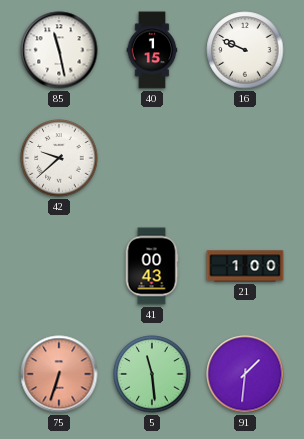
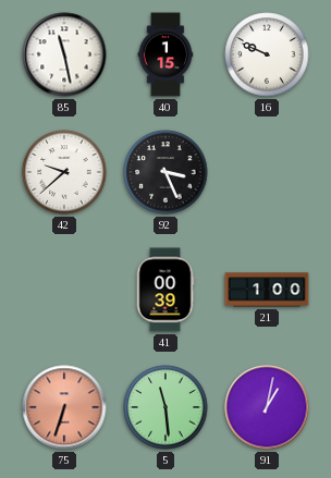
92: none -> 3:26 (165, 172)
41: 00:43 -> 00:39 (165, 290)
91: 1:31 -> 1:02 (267, 407)
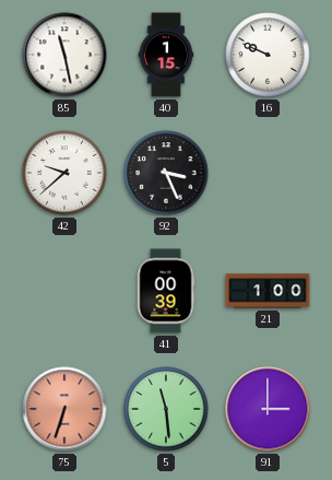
91: 1:02 -> 3:00 (268, 409)
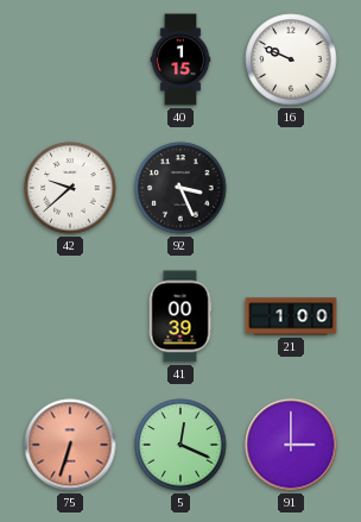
85: 11:28 -> none (64, 55)
5: 11:29 -> 12:19 (180, 445)
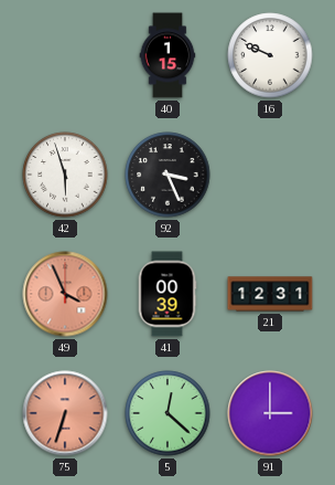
42: 9:38 -> 5:57 (65, 175)
49: none -> 3:56 (65, 294)
21: 1:00 -> 12:31 (270, 294)
5: 12:19 -> 12:22 (167, 413)
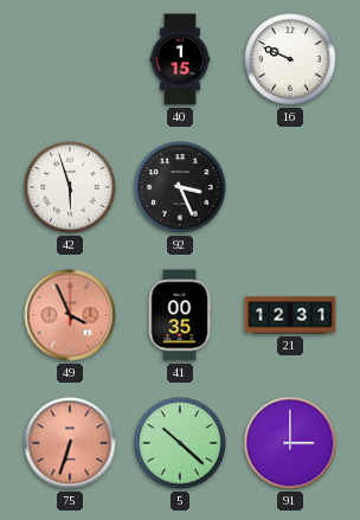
41: 00:39 -> 00:35 (180, 315)
5: 12:22 -> 10:22 (180, 443)
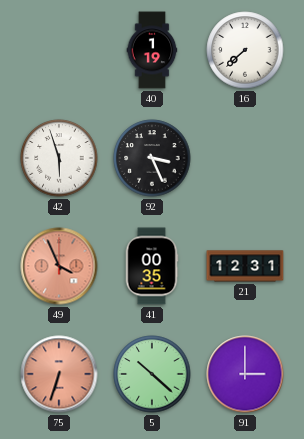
40: 1:15 -> 1:19 (152, 50)
16: 9:49 -> 7:38 (245, 50)
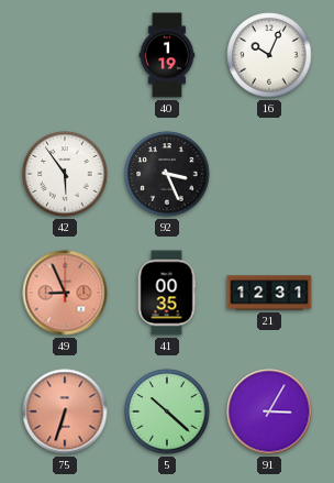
16: 7:38 -> 10:04 (269, 55)
42: 5:57 -> 5:54 (65, 174)
49: 3:56 -> 8:56 (65, 293)
91: 3:00 -> 3:05 (269, 411)
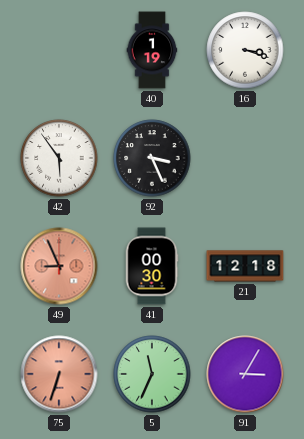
16: 10:04 -> 3:18 (245, 50)
41: 00:35 -> 00:30 (152, 266)
21: 12:31 -> 12:18 (245, 266)
5: 10:22 -> 11:34 (152, 374)
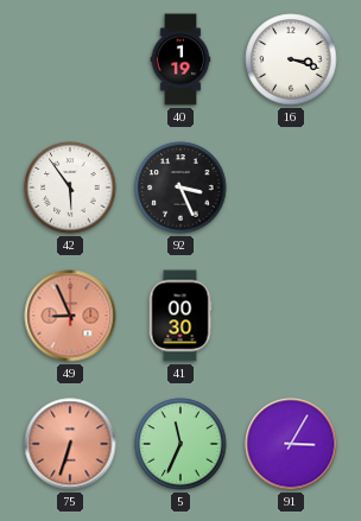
21: 12:18 -> none (245, 266)
